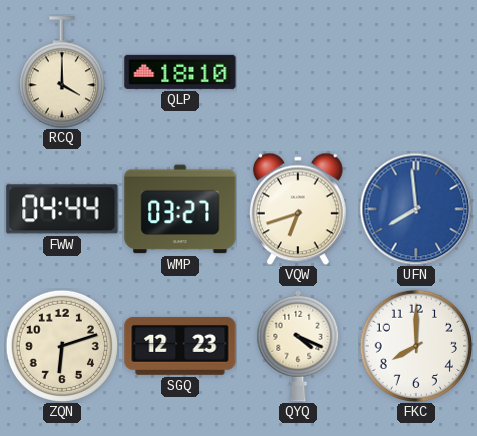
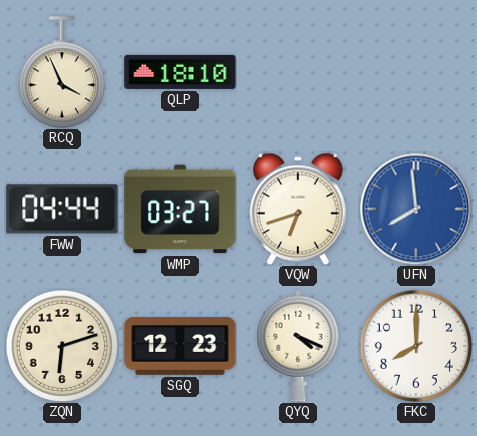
RCQ: 4:00 -> 3:56 (62, 72)
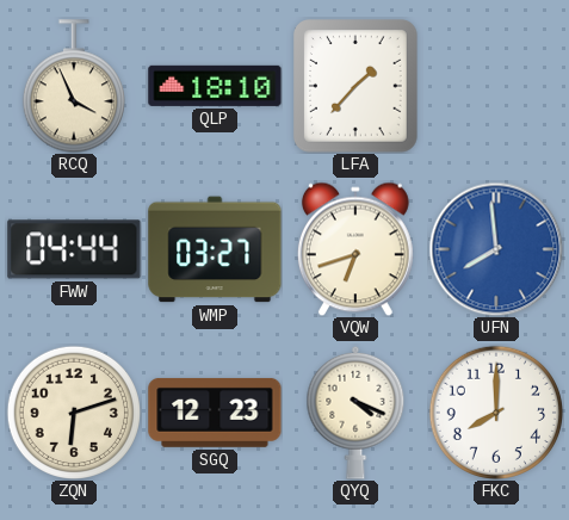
LFA: none -> 1:37 (357, 87)
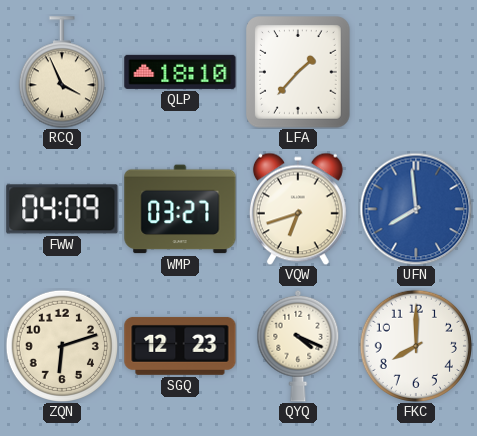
FWW: 04:44 -> 04:09 (62, 209)
